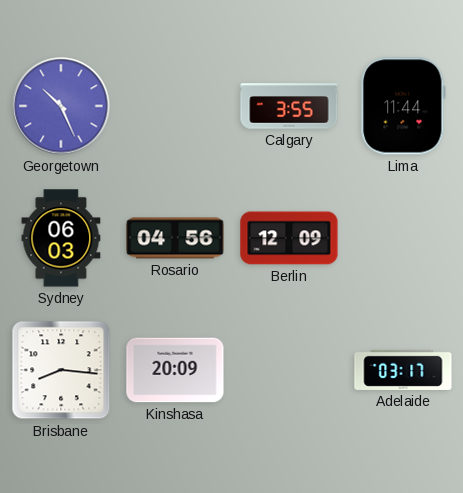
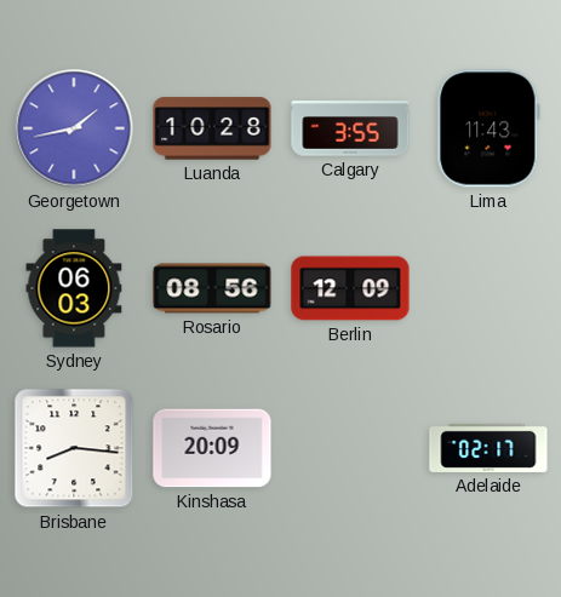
Georgetown: 10:26 -> 1:43 (74, 128)
Luanda: none -> 10:28 (212, 128)
Lima: 11:44 -> 11:43 (488, 128)
Rosario: 04:56 -> 08:56 (212, 288)
Adelaide: 03:17 -> 02:17 (488, 448)
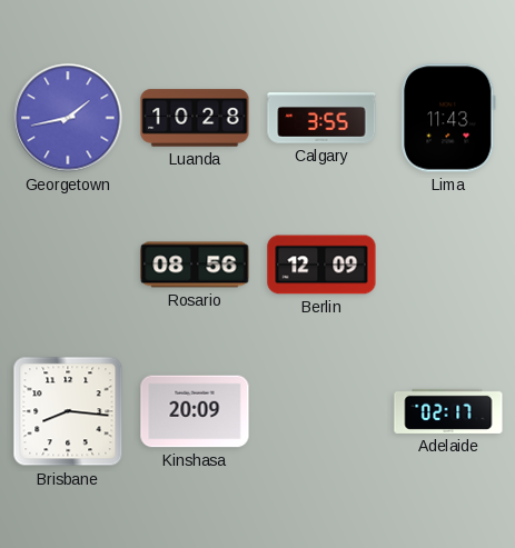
Sydney: 06:03 -> none (74, 288)
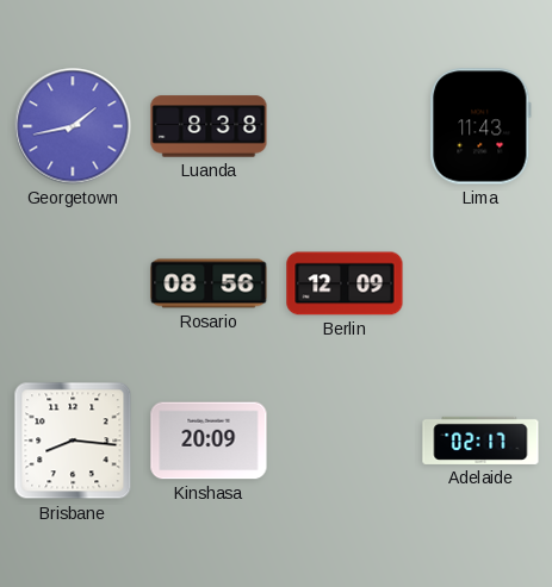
Luanda: 10:28 -> 8:38 (209, 126)
Calgary: 3:55 -> none (321, 118)
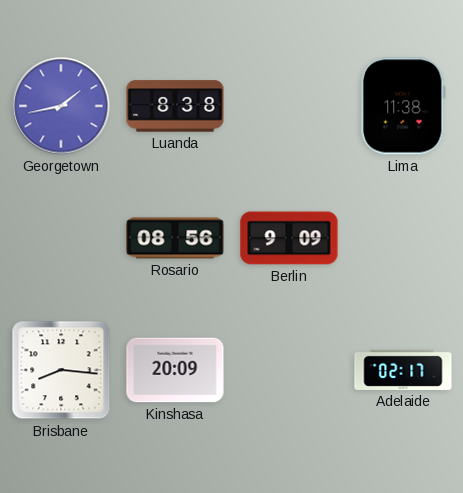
Lima: 11:43 -> 11:38 (403, 106)
Berlin: 12:09 -> 9:09 (289, 238)
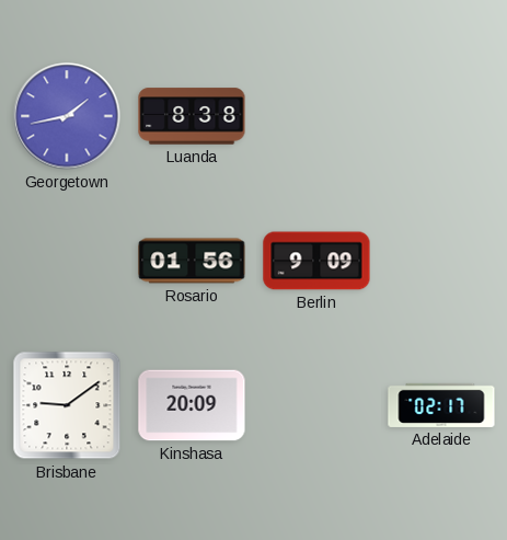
Lima: 11:38 -> none (403, 106)
Rosario: 08:56 -> 01:56 (192, 261)
Brisbane: 8:16 -> 9:09 (67, 405)
